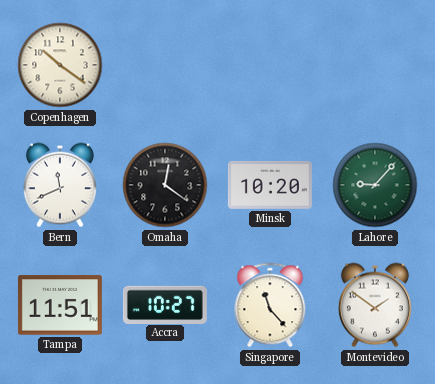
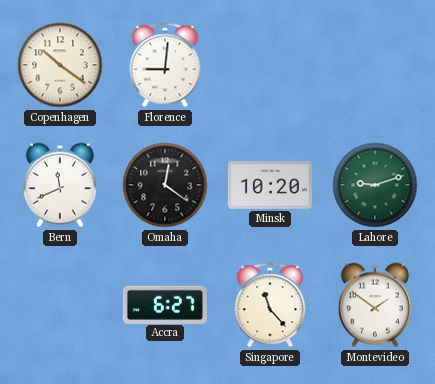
Florence: none -> 9:01 (165, 65)
Lahore: 9:07 -> 9:12 (375, 185)
Tampa: 11:51 -> none (60, 305)
Accra: 10:27 -> 6:27 (165, 304)
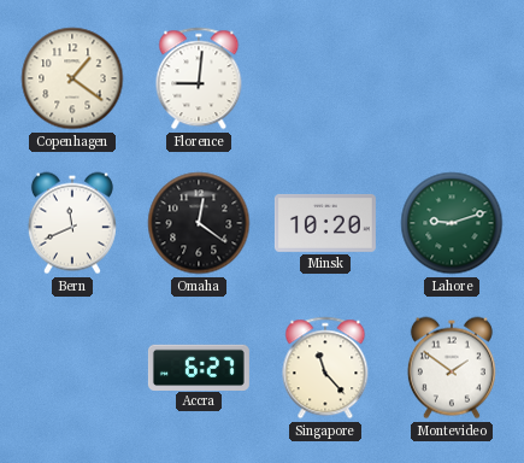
Copenhagen: 10:21 -> 1:21 (72, 78)
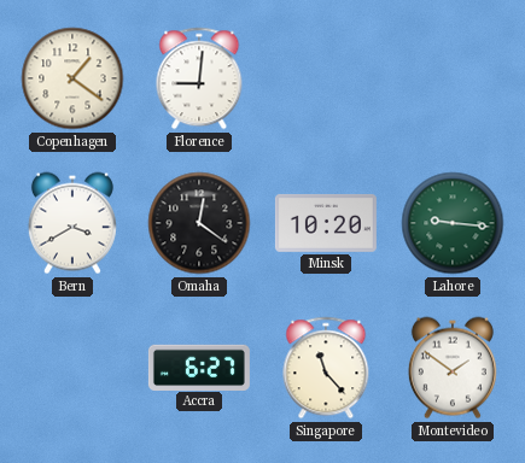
Bern: 11:41 -> 3:40 (72, 223)
Lahore: 9:12 -> 9:16 (453, 223)
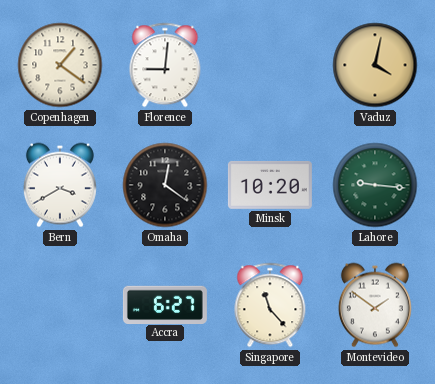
Vaduz: none -> 4:02 (375, 65)
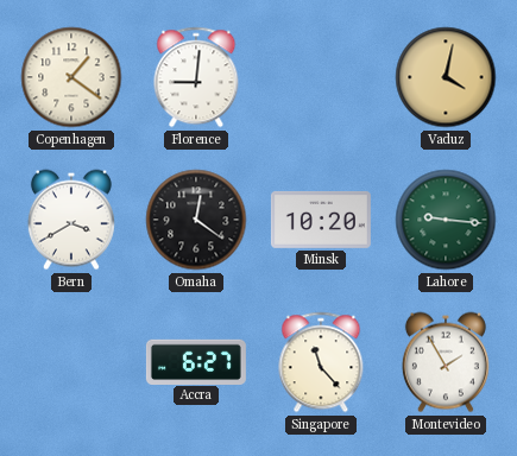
Montevideo: 1:51 -> 1:55 (446, 362)
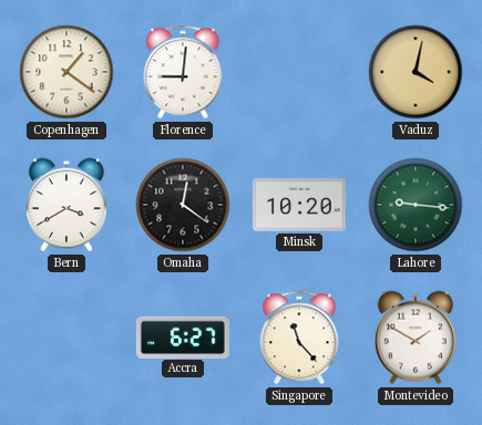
Montevideo: 1:55 -> 1:50 (416, 338)
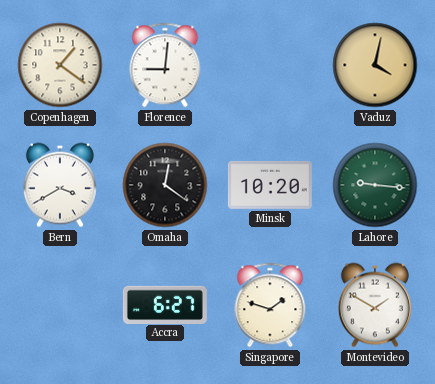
Singapore: 11:23 -> 1:48 (270, 305)
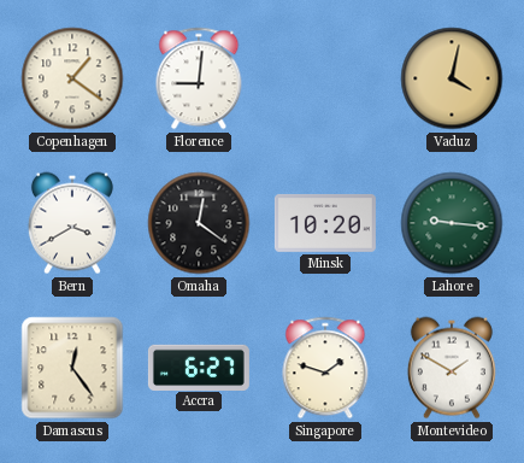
Damascus: none -> 12:24 (72, 368)
